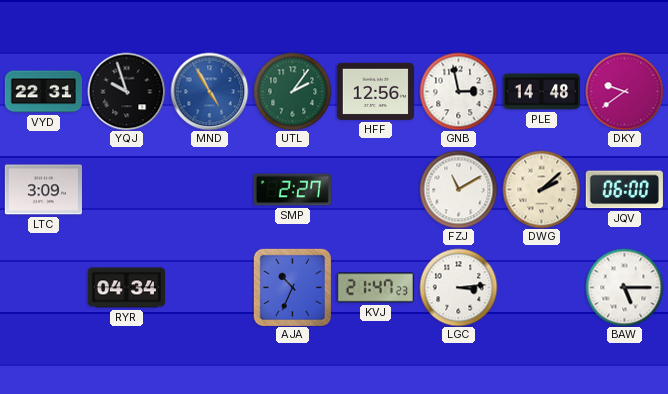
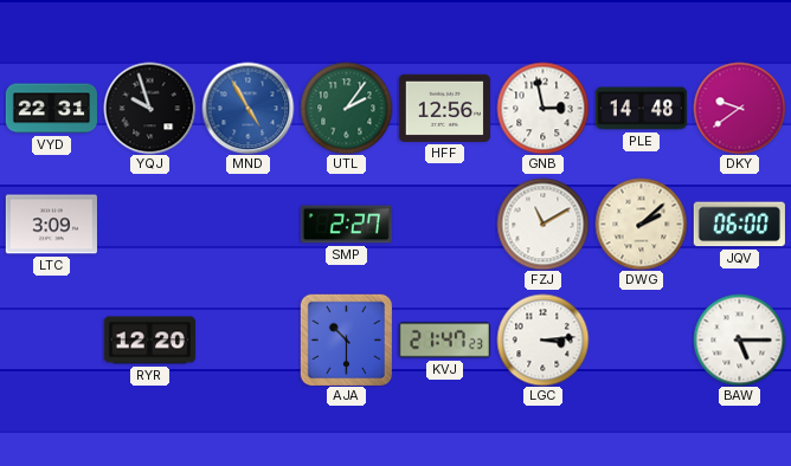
RYR: 04:34 -> 12:20 (149, 341)
AJA: 10:34 -> 10:30 (346, 339)
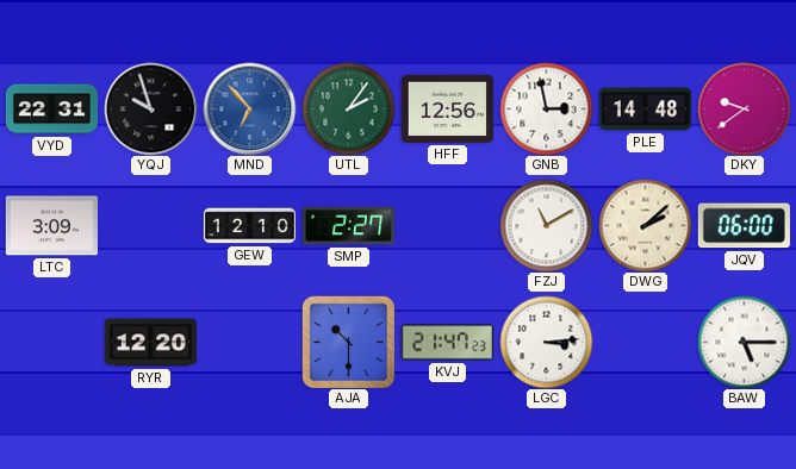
MND: 4:55 -> 6:53 (249, 108)
GEW: none -> 12:10 (249, 226)
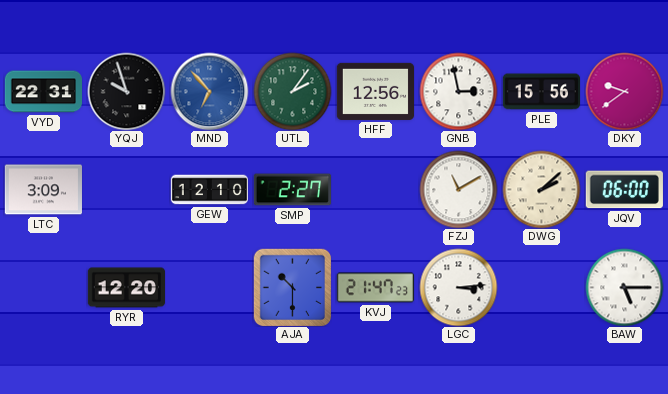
PLE: 14:48 -> 15:56 (541, 92)
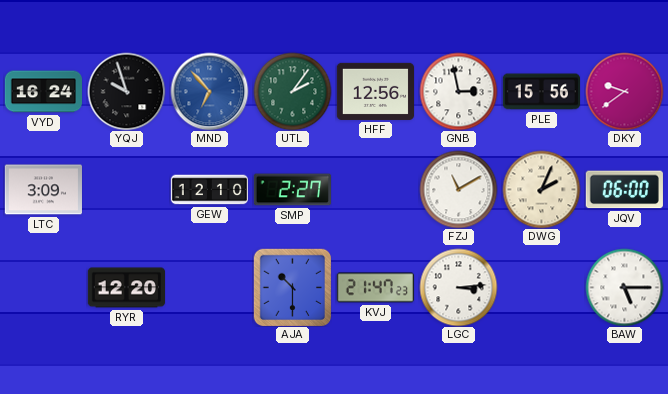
VYD: 22:31 -> 16:24 (43, 92)
DWG: 2:08 -> 2:04 (541, 189)
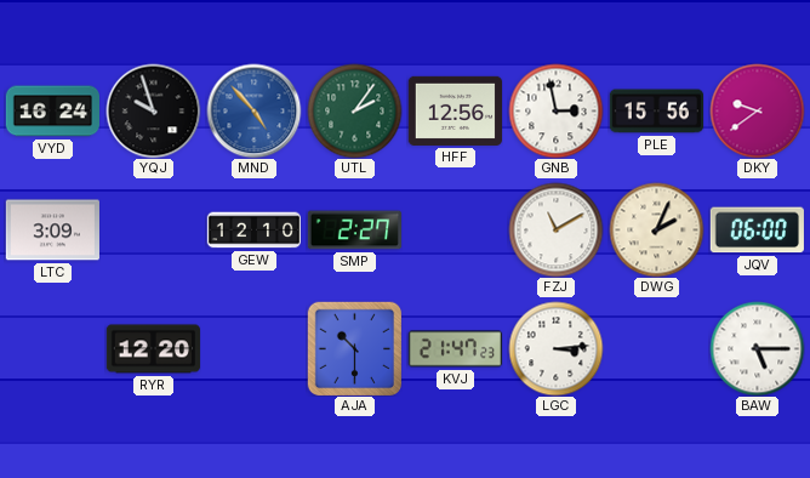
MND: 6:53 -> 4:53 (253, 110)
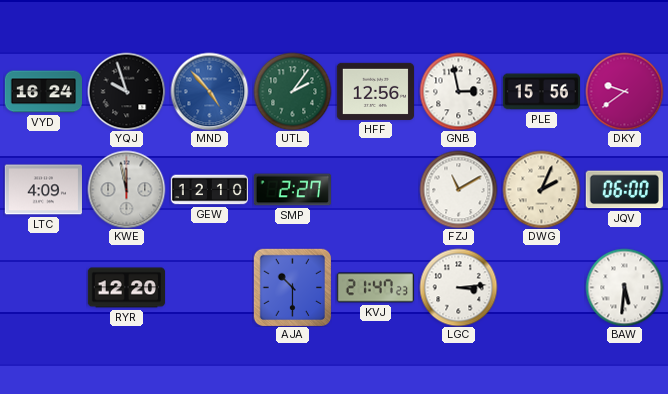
LTC: 3:09 -> 4:09 (43, 190)
KWE: none -> 11:58 (126, 189)
BAW: 5:15 -> 5:31 (624, 287)
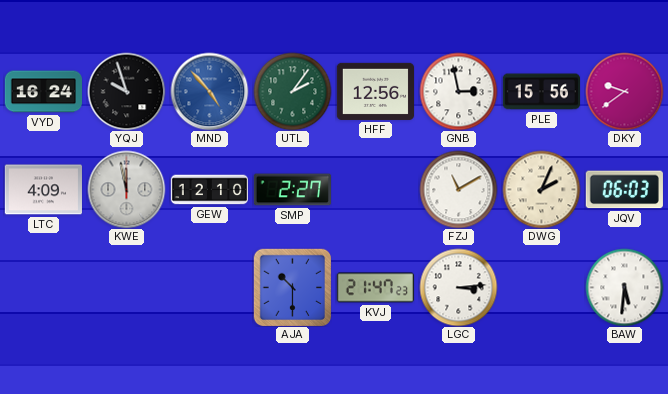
JQV: 06:00 -> 06:03 (624, 190)
RYR: 12:20 -> none (126, 288)
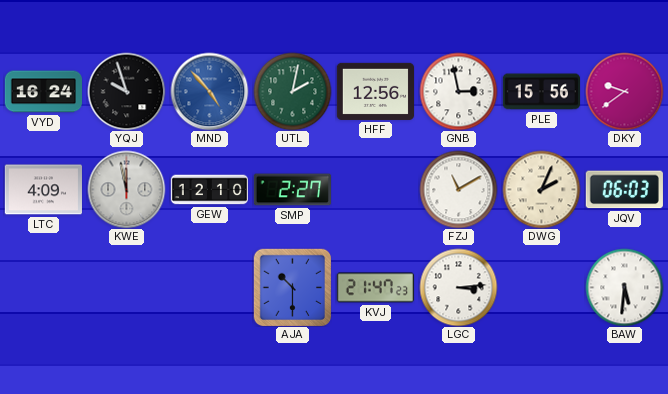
UTL: 2:06 -> 2:02 (292, 91)
